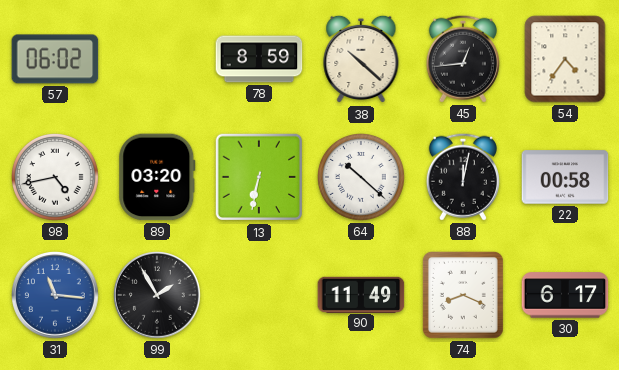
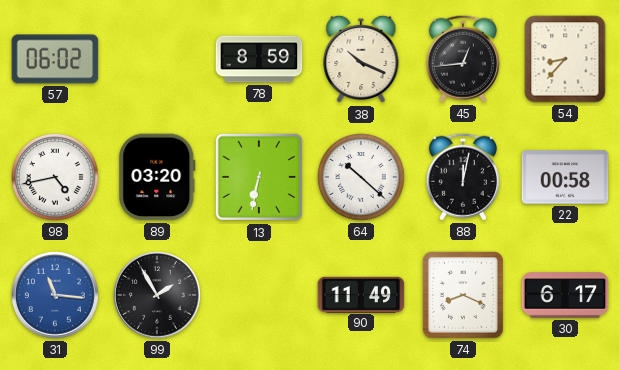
38: 10:22 -> 10:19 (361, 59)
54: 4:36 -> 8:37 (565, 59)
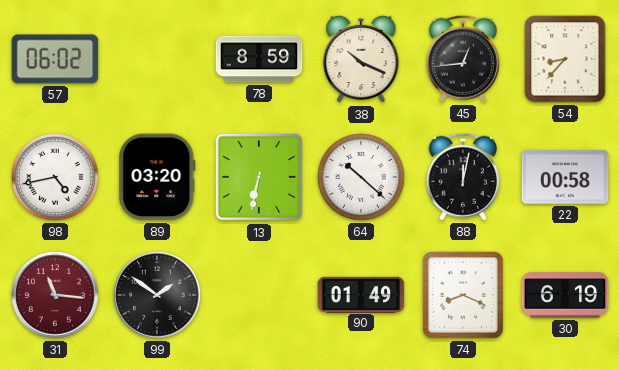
31 dial: blue -> burgundy (56, 296)
99: 1:55 -> 1:51 (158, 296)
90: 11:49 -> 01:49 (361, 294)
30: 6:17 -> 6:19 (565, 295)
